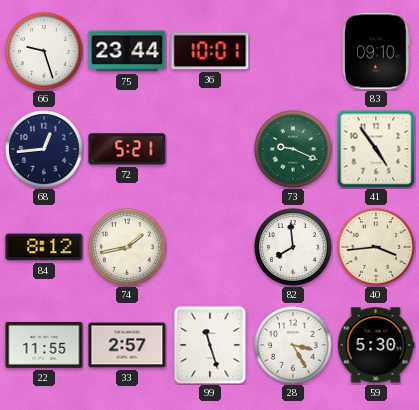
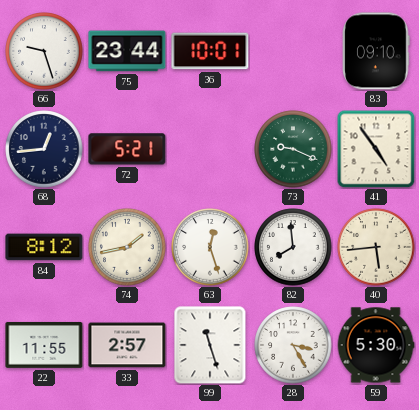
63: none -> 12:27 (210, 247)
40: 3:44 -> 5:44 (376, 247)
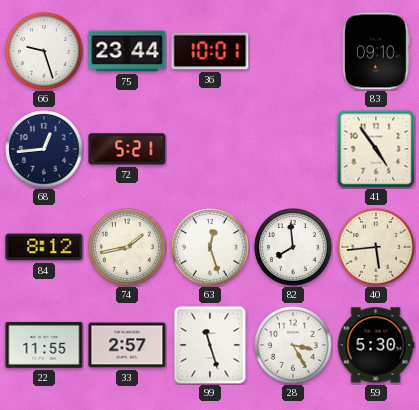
73: 9:19 -> none (293, 149)
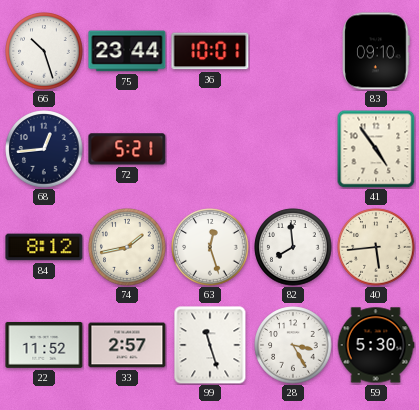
66: 9:27 -> 10:27 (44, 51)
22: 11:55 -> 11:52 (44, 345)
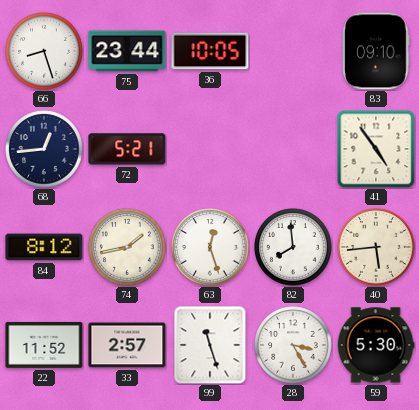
66: 10:27 -> 8:27 (44, 51)
36: 10:01 -> 10:05 (210, 51)
